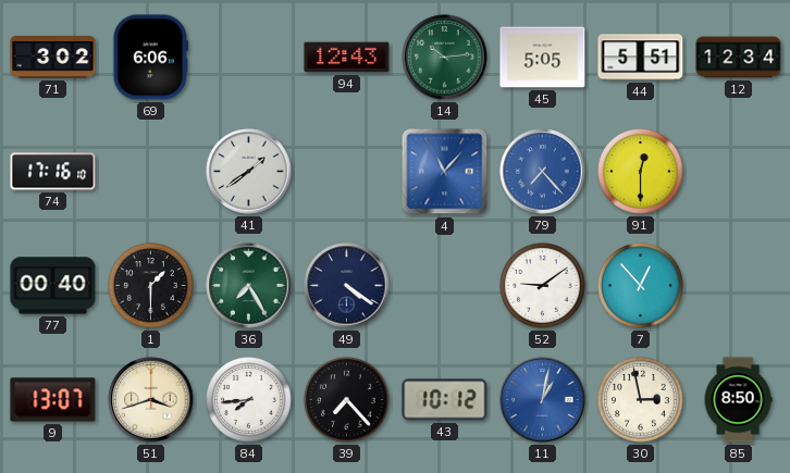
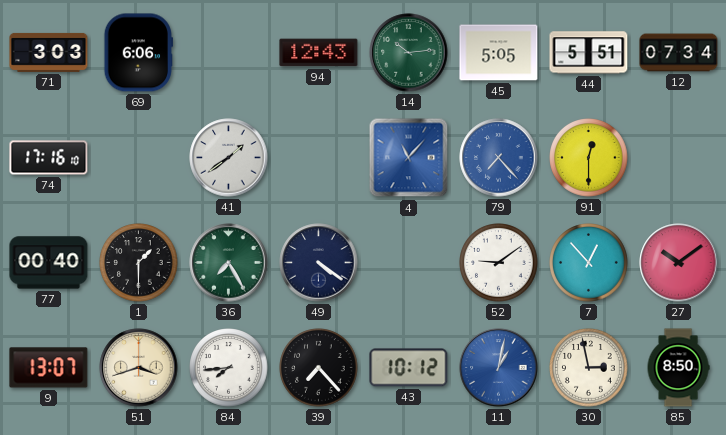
71: 3:02 -> 3:03 (49, 52)
12: 12:34 -> 07:34 (679, 53)
27: none -> 10:09 (679, 263)
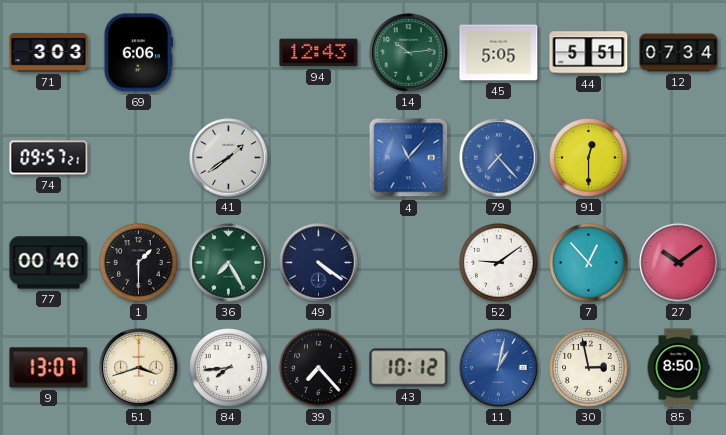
74: 17:16 -> 09:57 (49, 158)
